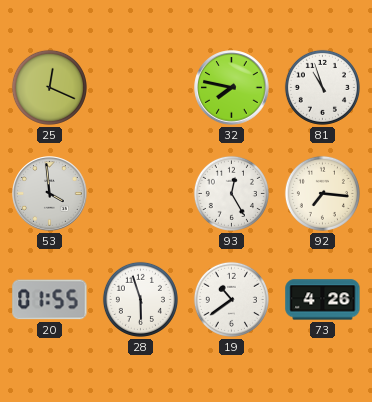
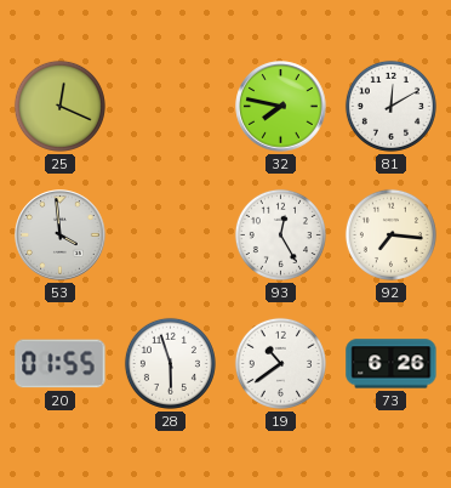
81: 10:57 -> 12:10 (390, 106)
73: 4:26 -> 6:26 (392, 364)
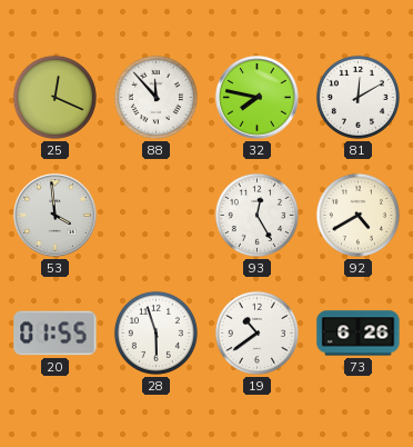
88: none -> 11:53 (155, 97)
92: 7:16 -> 4:40 (357, 215)
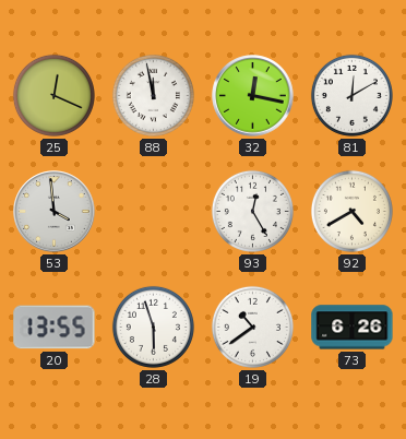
88: 11:53 -> 11:58 (153, 95)
32: 7:47 -> 12:17 (253, 96)
20: 01:55 -> 13:55 (55, 328)
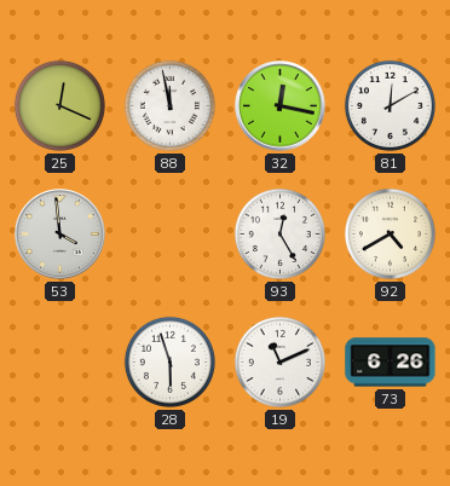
20: 13:55 -> none (55, 328)
19: 10:39 -> 11:11 (279, 361)
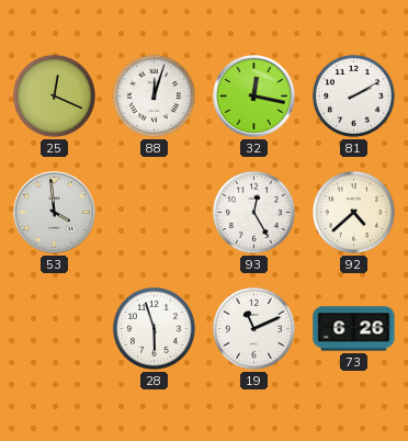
88: 11:58 -> 12:03 (154, 95)
81: 12:10 -> 2:10 (353, 95)
92: 4:40 -> 4:38 (353, 212)
